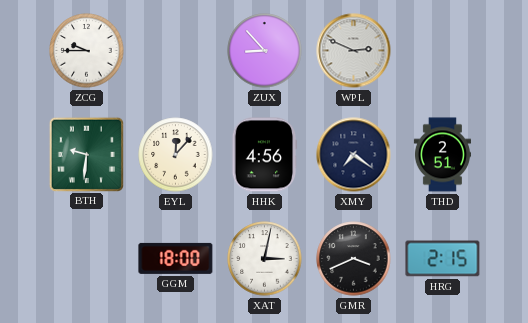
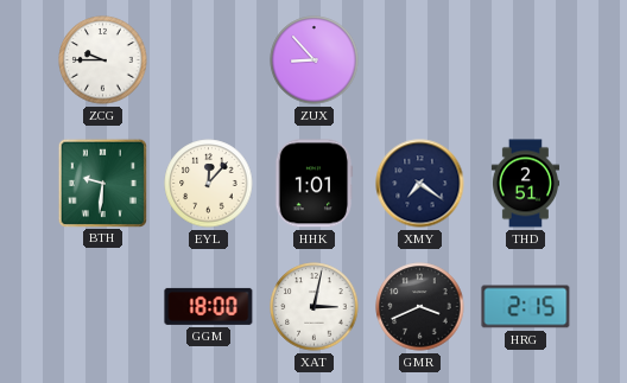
WPL: 2:49 -> none (354, 51)
HHK: 4:56 -> 1:01 (313, 184)
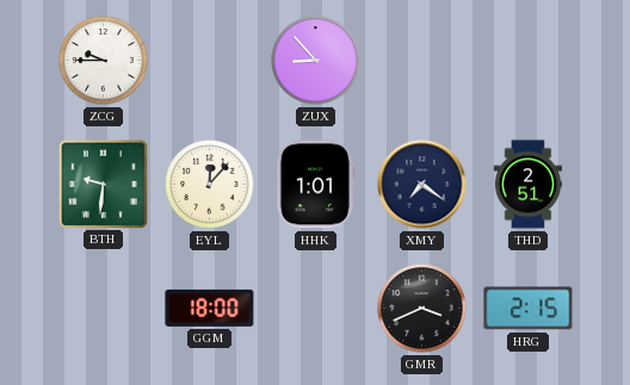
XAT: 3:02 -> none (315, 307)
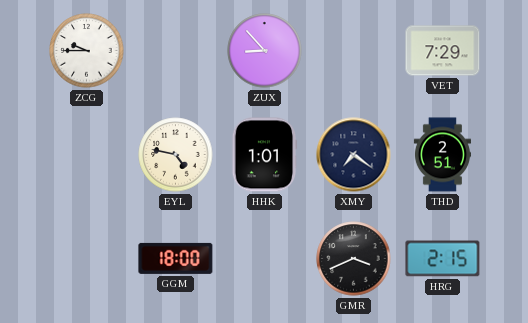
VET: none -> 7:29 (443, 51)
BTH: 9:31 -> none (103, 184)
EYL: 12:07 -> 4:47 (176, 155)
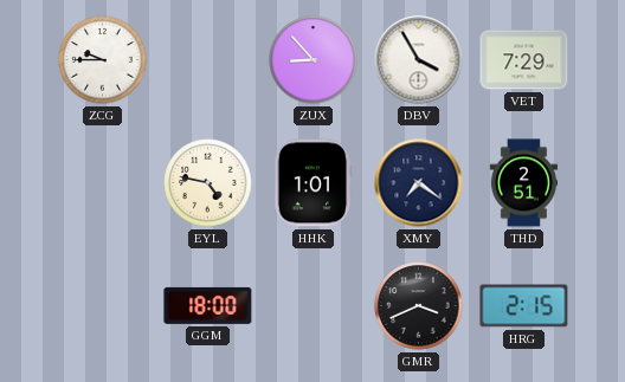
DBV: none -> 3:55 (419, 60)
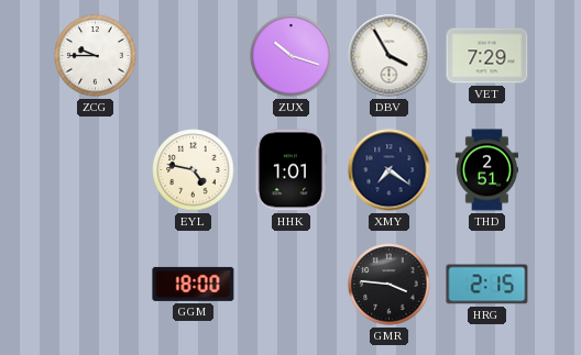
ZUX: 8:53 -> 10:18 (292, 56)
GMR: 3:41 -> 3:46 (390, 285)
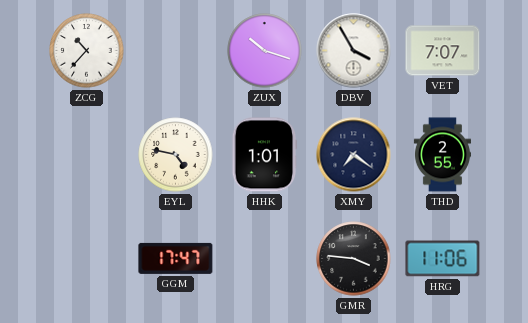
ZCG: 9:45 -> 10:37 (87, 51)
VET: 7:29 -> 7:07 (443, 51)
THD: 2:51 -> 2:55 (442, 155)
GGM: 18:00 -> 17:47 (176, 258)
HRG: 2:15 -> 11:06 (443, 259)
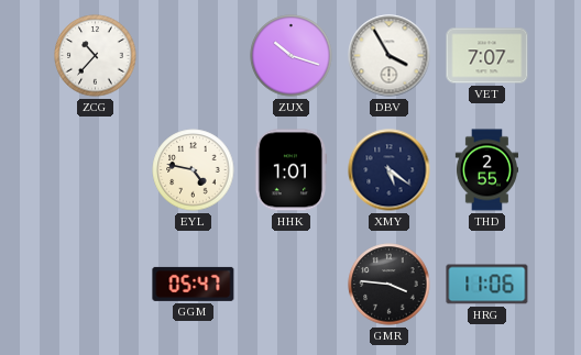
XMY: 7:21 -> 5:21 (390, 170)
GGM: 17:47 -> 05:47 (194, 284)
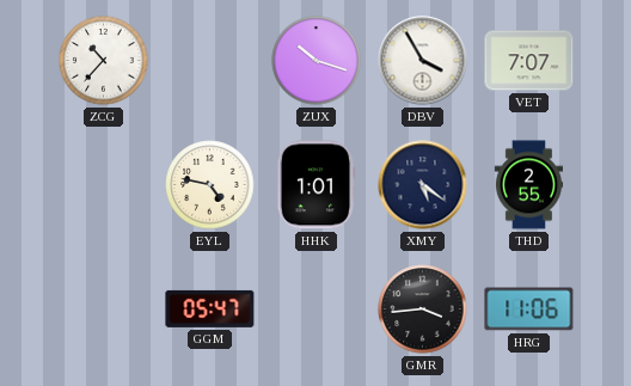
GMR: 3:46 -> 3:44 (423, 310)
